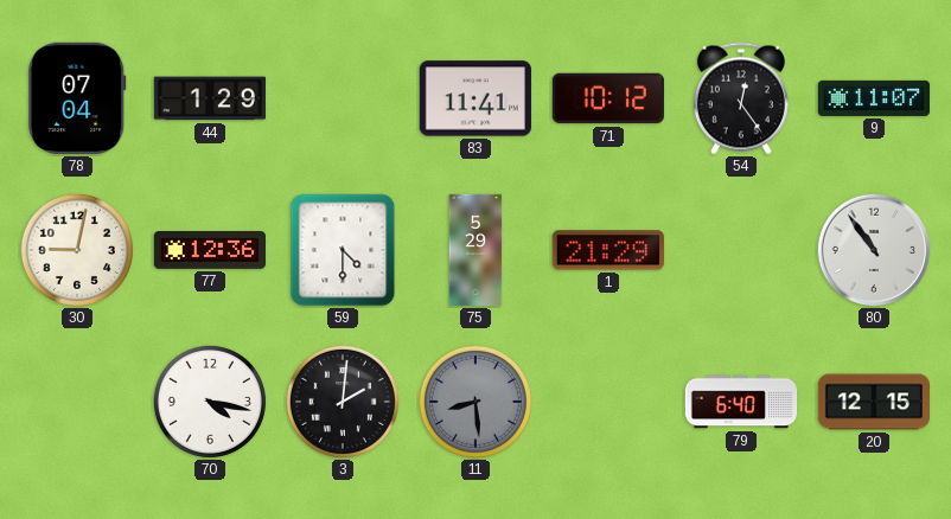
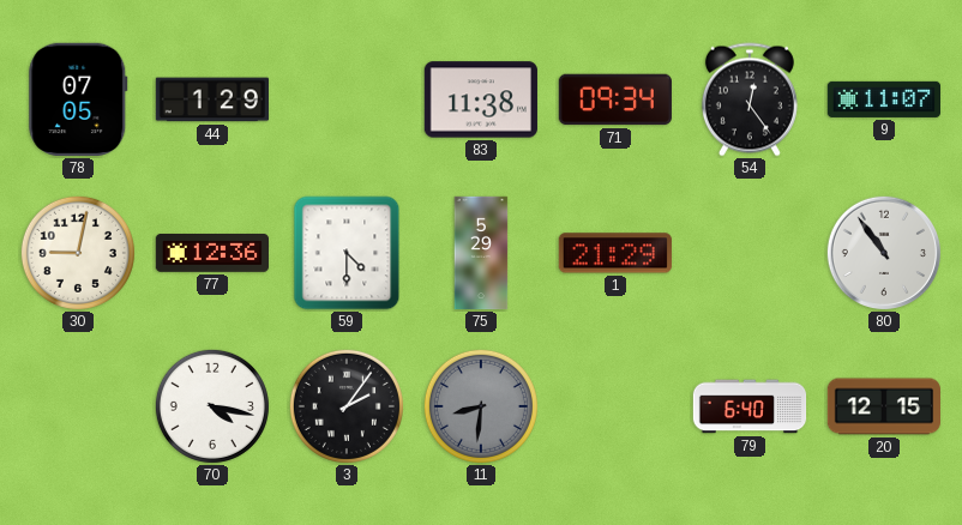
78: 07:04 -> 07:05 (78, 99)
83: 11:41 -> 11:38 (481, 99)
71: 10:12 -> 09:34 (615, 99)
3: 2:01 -> 2:06 (347, 406)
11: 8:29 -> 8:31 (481, 406)
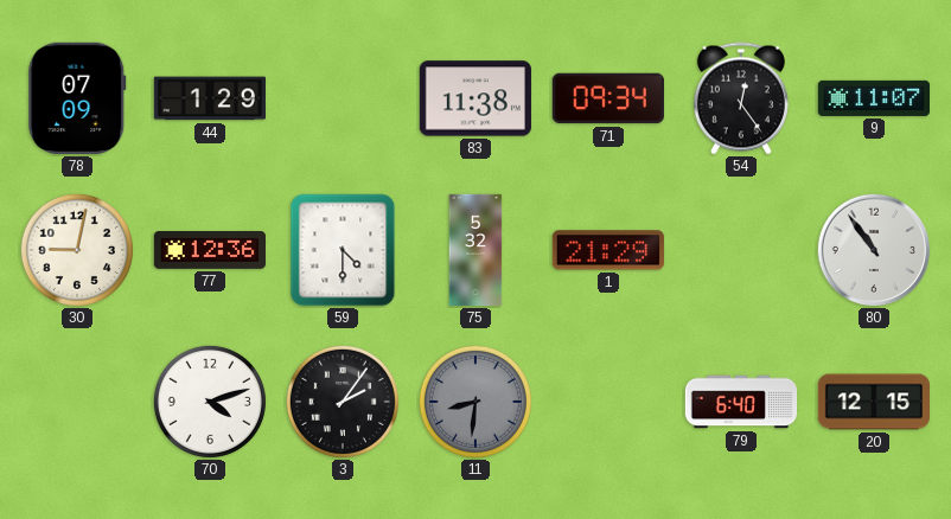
78: 07:05 -> 07:09 (77, 98)
75: 5:29 -> 5:32 (475, 250)
70: 4:17 -> 4:12 (210, 402)
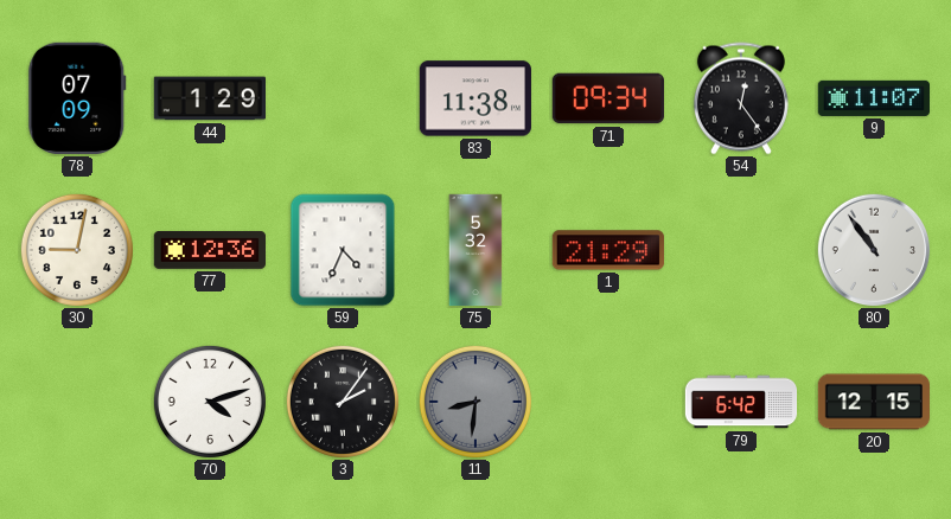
59: 4:30 -> 4:34 (343, 250)
79: 6:40 -> 6:42 (741, 402)
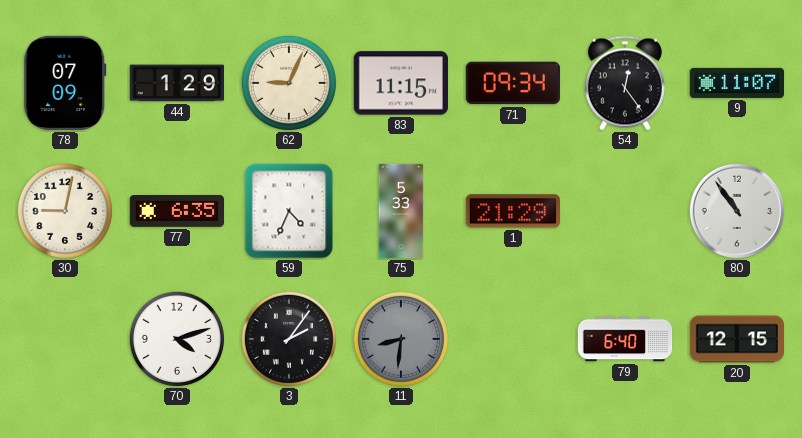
62: none -> 9:04 (289, 83)
83: 11:38 -> 11:15 (401, 83)
77: 12:36 -> 6:35 (176, 212)
75: 5:32 -> 5:33 (401, 211)
79: 6:42 -> 6:40 (625, 339)
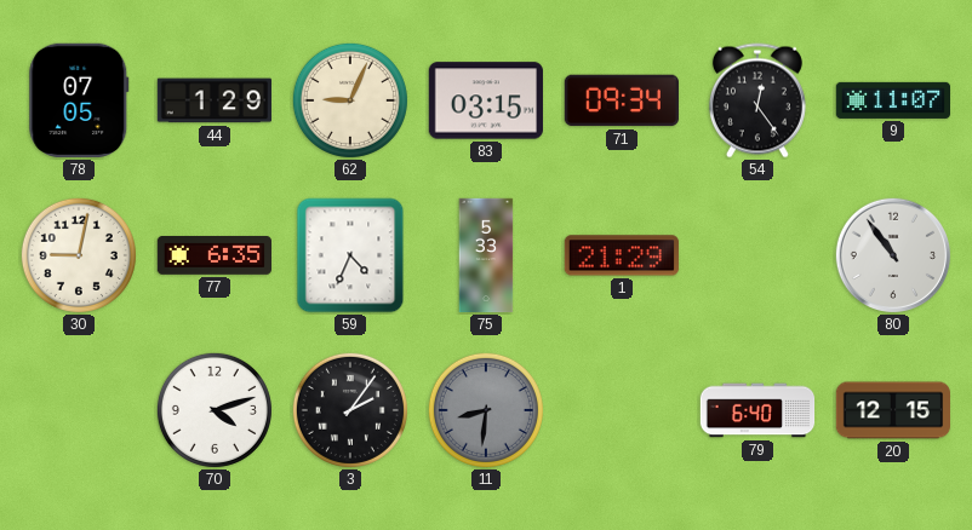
78: 07:09 -> 07:05 (79, 100)
83: 11:15 -> 03:15 (486, 100)
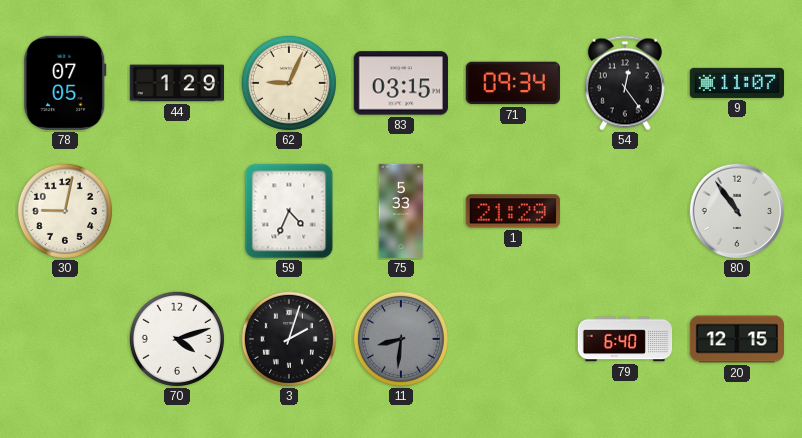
77: 6:35 -> none (213, 257)
3: 2:06 -> 2:03 (289, 339)
